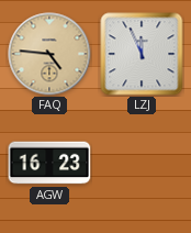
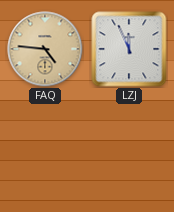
AGW: 16:23 -> none (49, 163)
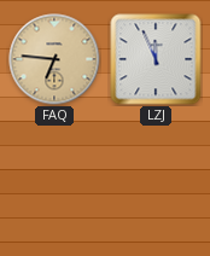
FAQ: 4:46 -> 6:46 (54, 59)
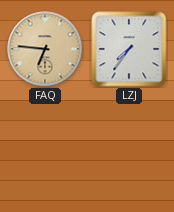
LZJ: 11:56 -> 7:36 (129, 49)
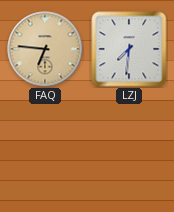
LZJ: 7:36 -> 7:31 (129, 49)
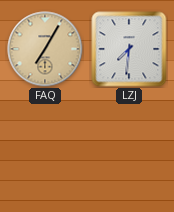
FAQ: 6:46 -> 7:05 (45, 49)
